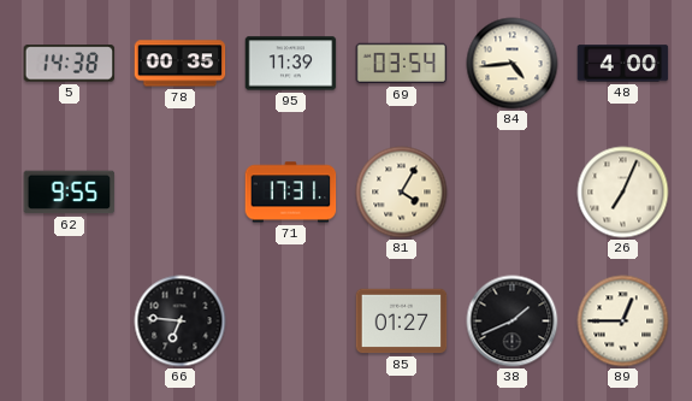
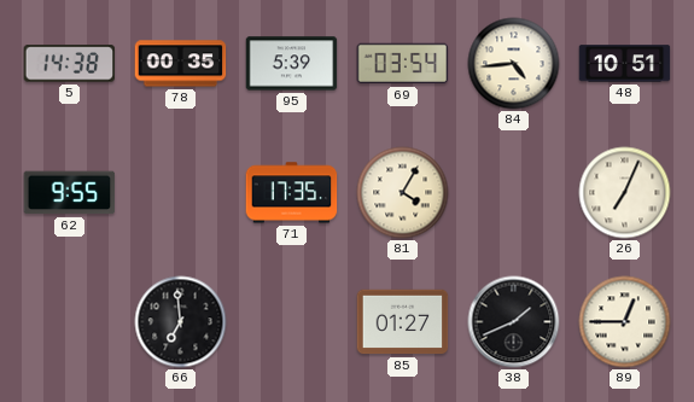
95: 11:39 -> 5:39 (292, 64)
48: 4:00 -> 10:51 (625, 64)
71: 17:31 -> 17:35 (292, 193)
66: 6:46 -> 6:59 (181, 322)
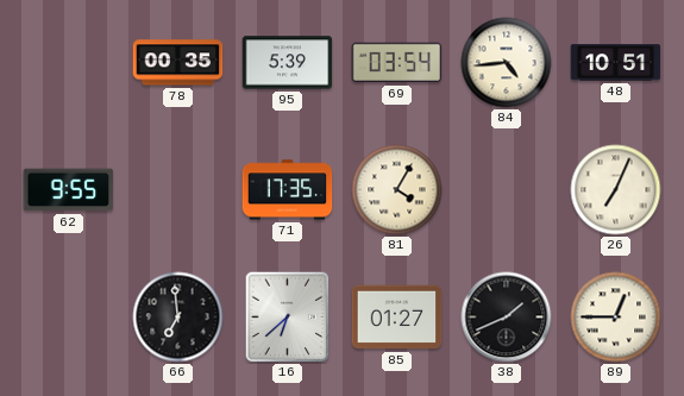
5: 14:38 -> none (70, 64)
16: none -> 6:38 (288, 318)
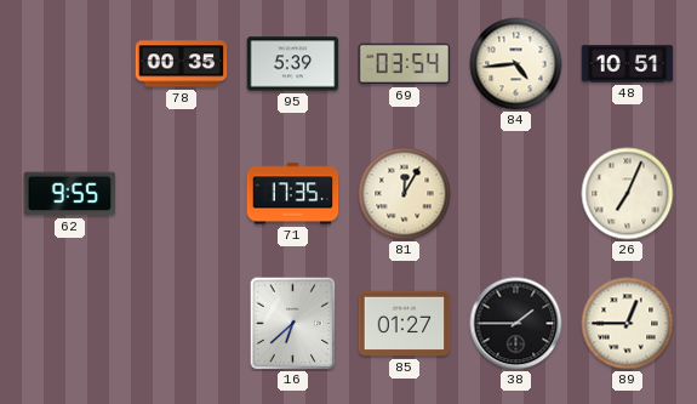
81: 4:05 -> 12:05 (405, 194)
66: 6:59 -> none (178, 318)
38: 1:41 -> 1:45 (516, 324)
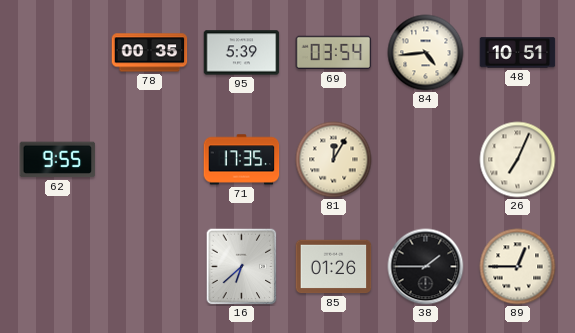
85: 01:27 -> 01:26 (334, 267)
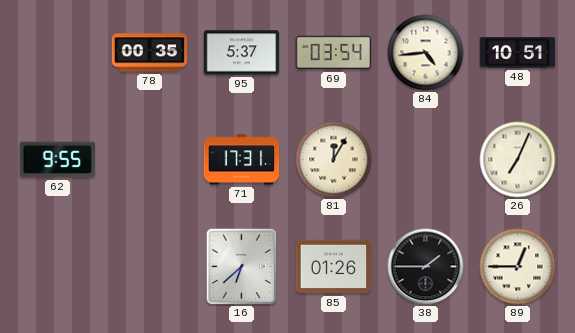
95: 5:39 -> 5:37 (242, 53)
71: 17:35 -> 17:31 (242, 160)
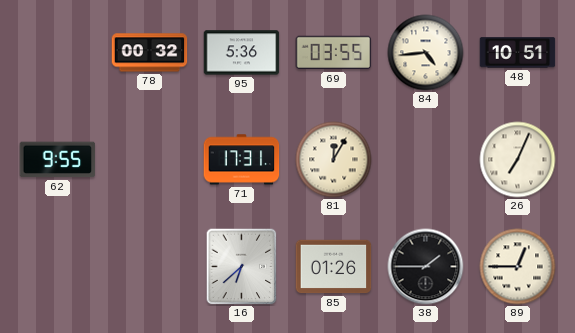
78: 00:35 -> 00:32 (150, 53)
95: 5:37 -> 5:36 (242, 53)
69: 03:54 -> 03:55 (334, 53)
